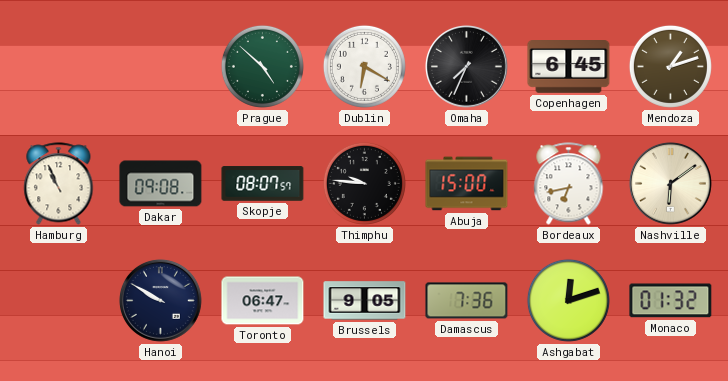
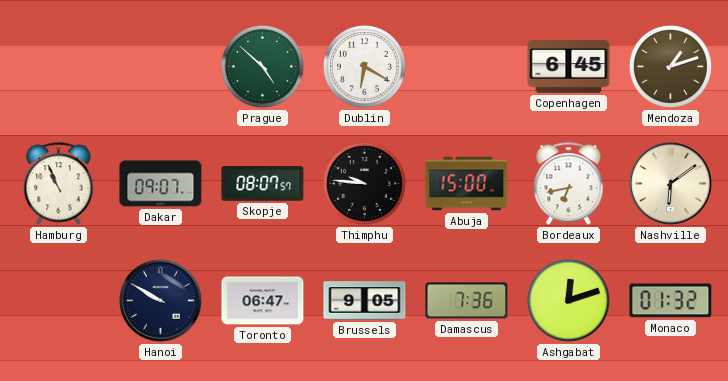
Omaha: 7:34 -> none (466, 66)
Dakar: 09:08 -> 09:07 (161, 184)
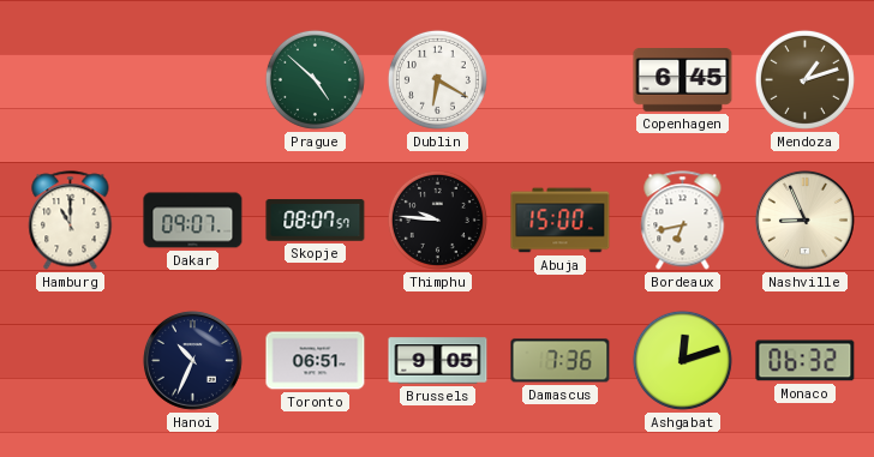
Hamburg: 10:56 -> 11:00 (71, 221)
Nashville: 6:09 -> 8:56 (804, 220)
Hanoi: 9:50 -> 10:34 (192, 360)
Toronto: 06:47 -> 06:51 (316, 361)
Monaco: 01:32 -> 06:32 (806, 361)
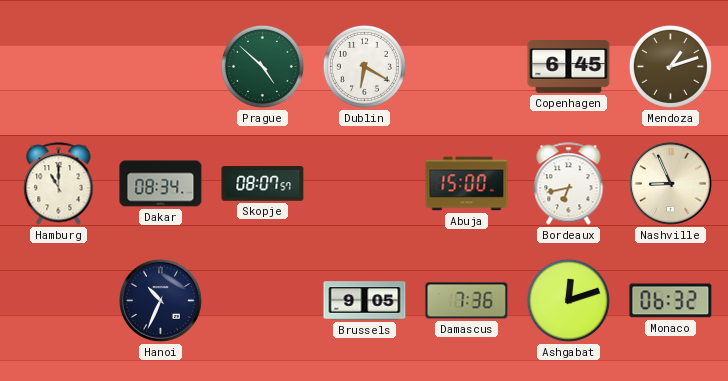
Dakar: 09:07 -> 08:34 (161, 184)
Thimphu: 9:46 -> none (437, 220)
Toronto: 06:51 -> none (316, 361)
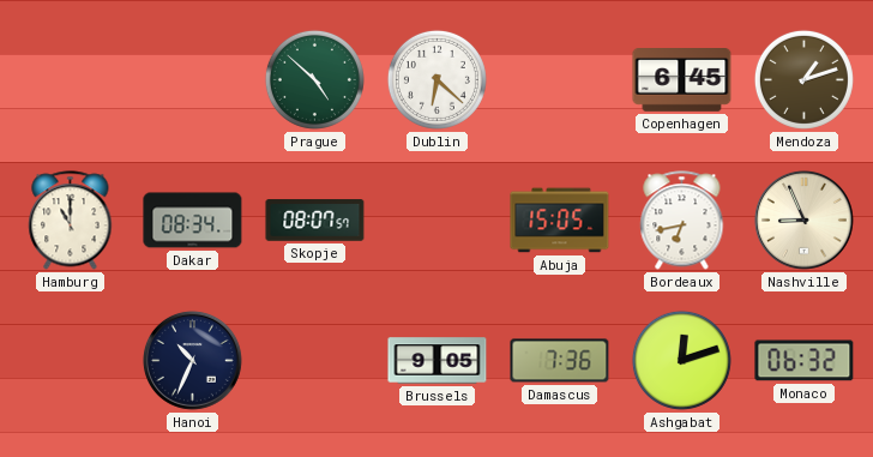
Dublin: 6:20 -> 6:22 (436, 79)
Abuja: 15:00 -> 15:05 (560, 221)
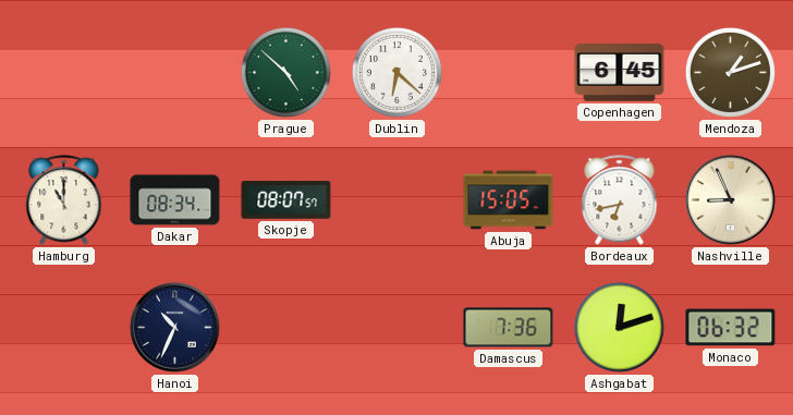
Brussels: 9:05 -> none (438, 361)
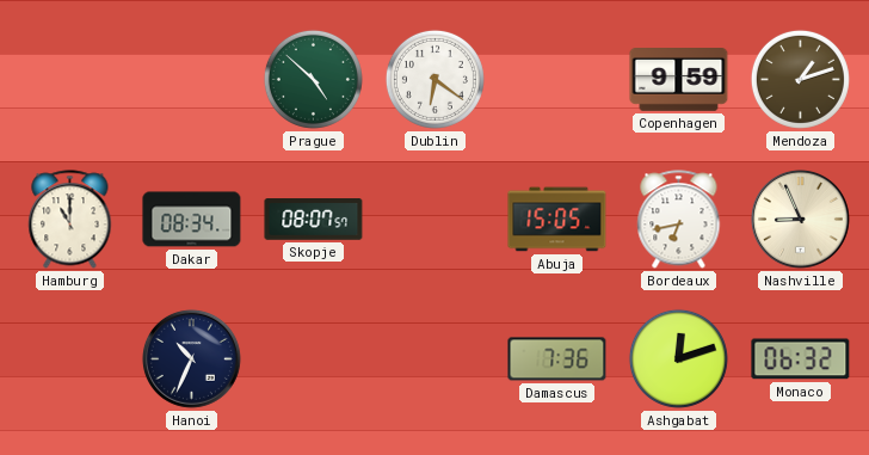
Dublin: 6:22 -> 6:21 (434, 79)
Copenhagen: 6:45 -> 9:59 (679, 80)
